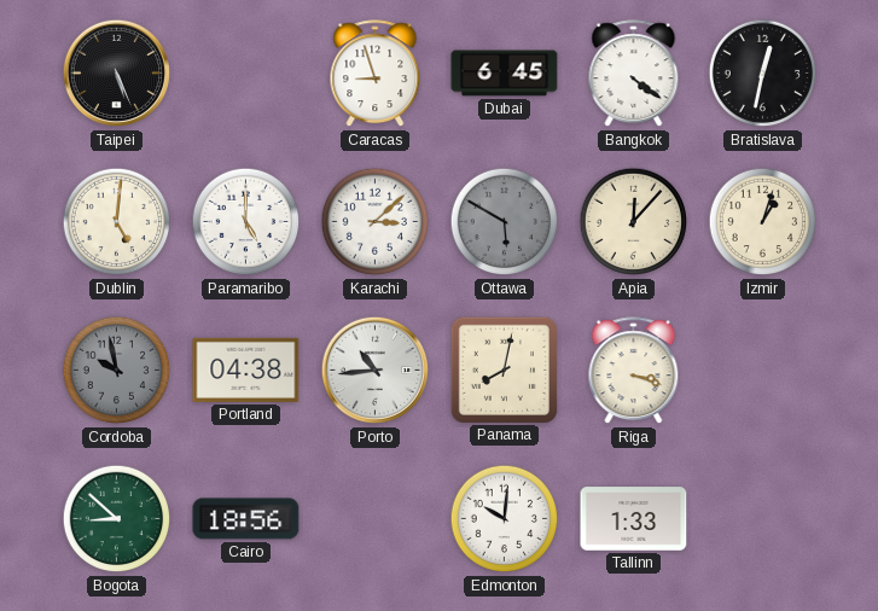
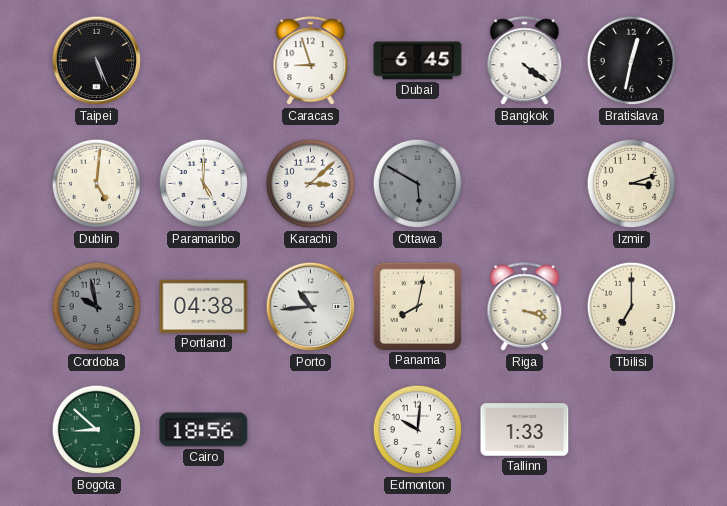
Apia: 12:07 -> none (634, 222)
Izmir: 1:03 -> 3:12 (632, 184)
Tbilisi: none -> 7:00 (632, 307)
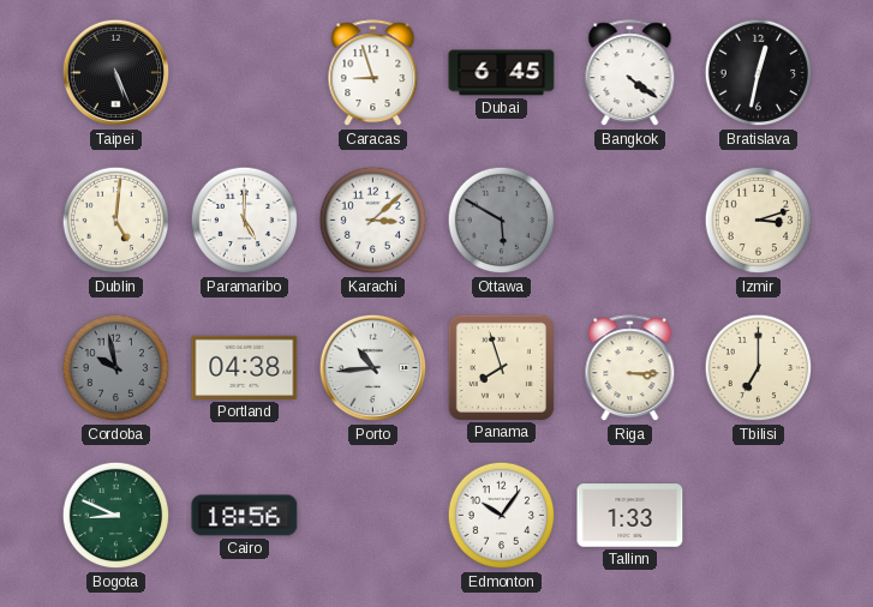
Panama: 8:02 -> 7:57 (501, 367)
Riga: 3:18 -> 3:15 (630, 368)
Bogota: 8:52 -> 8:49 (116, 516)
Edmonton: 10:01 -> 10:06 (502, 516)
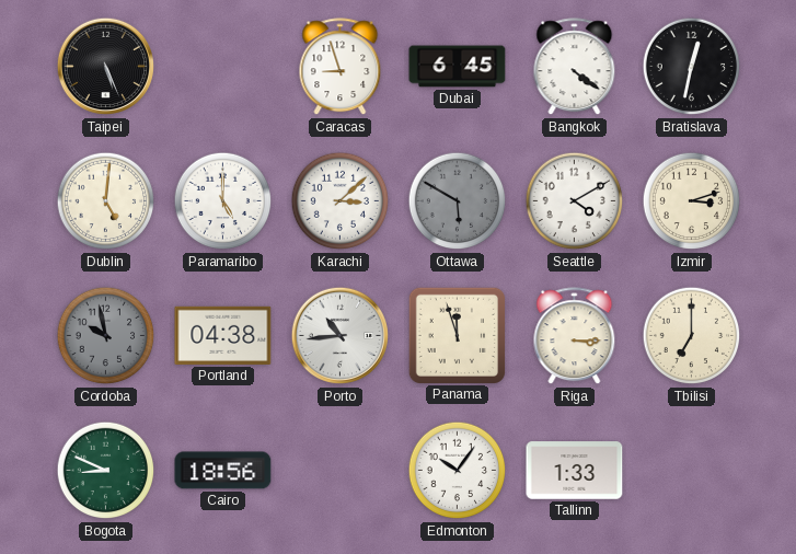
Seattle: none -> 4:10 (575, 201)
Panama: 7:57 -> 11:57 (457, 335)
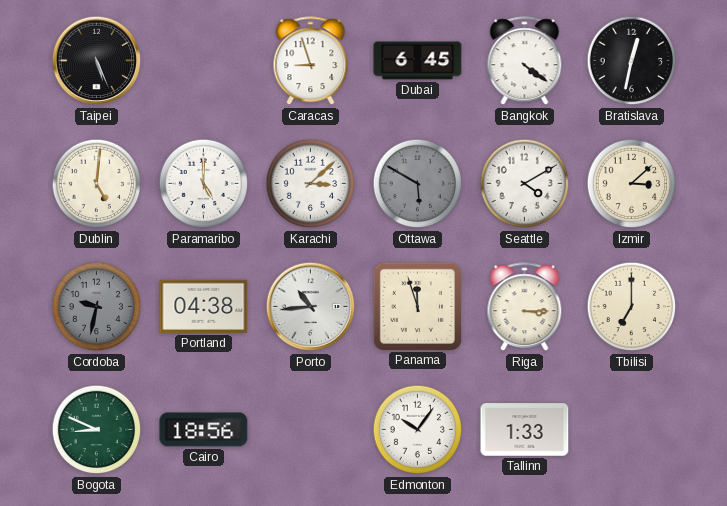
Izmir: 3:12 -> 3:08 (632, 184)
Cordoba: 9:58 -> 9:32 (97, 307)
